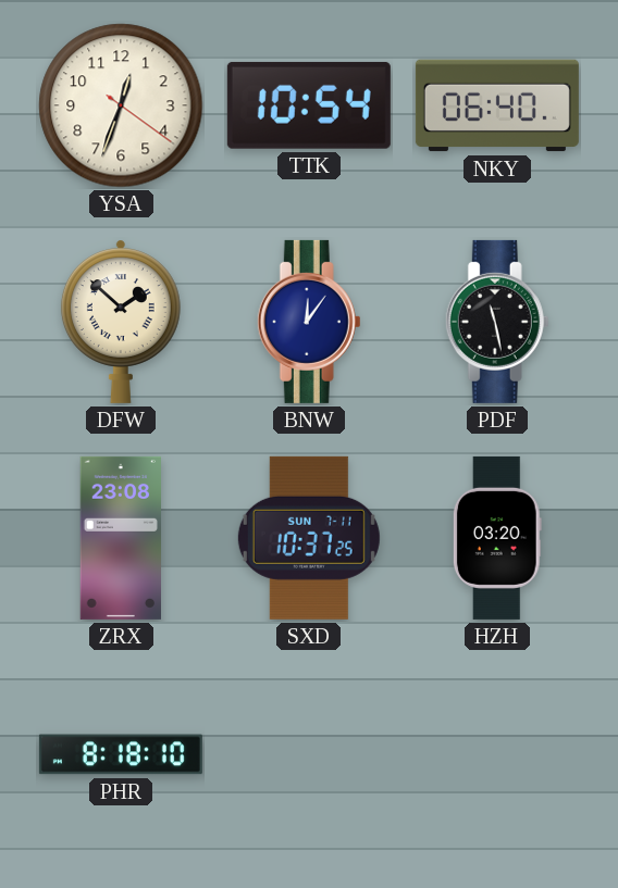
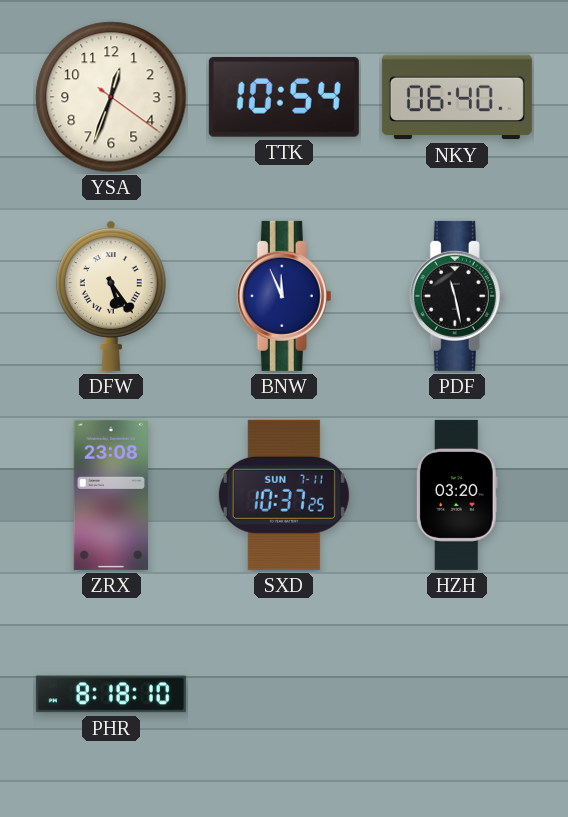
DFW: 1:52 -> 5:24 (111, 296)
BNW: 12:06 -> 11:56 (284, 296)
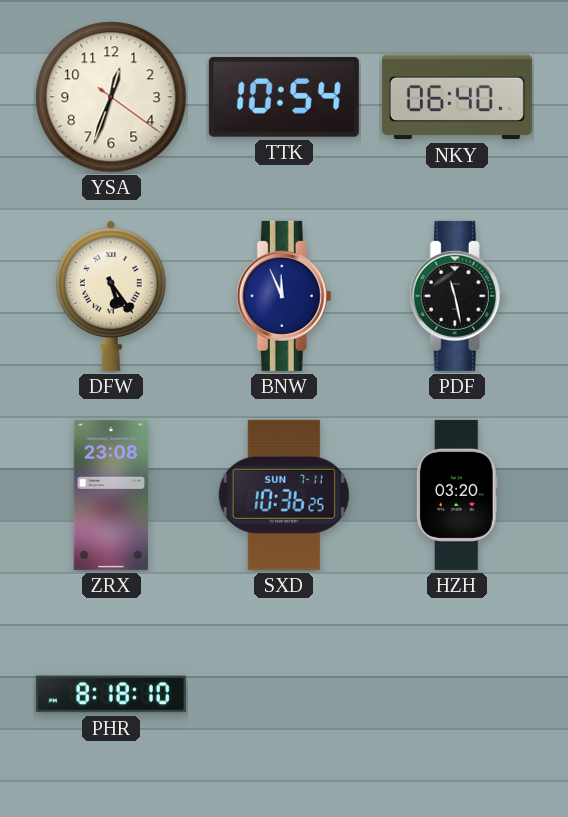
SXD: 10:37 -> 10:36 (284, 495)
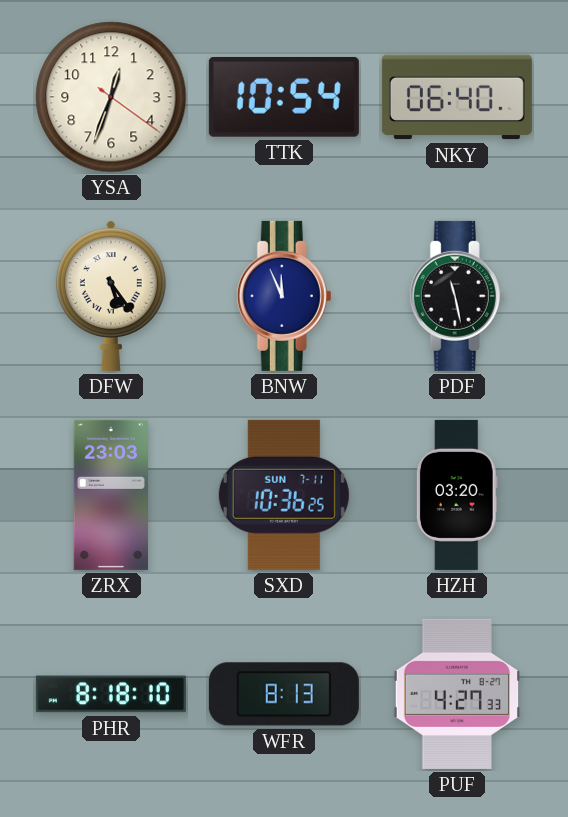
ZRX: 23:08 -> 23:03 (110, 495)
WFR: none -> 8:13 (284, 694)
PUF: none -> 4:27 (456, 694)
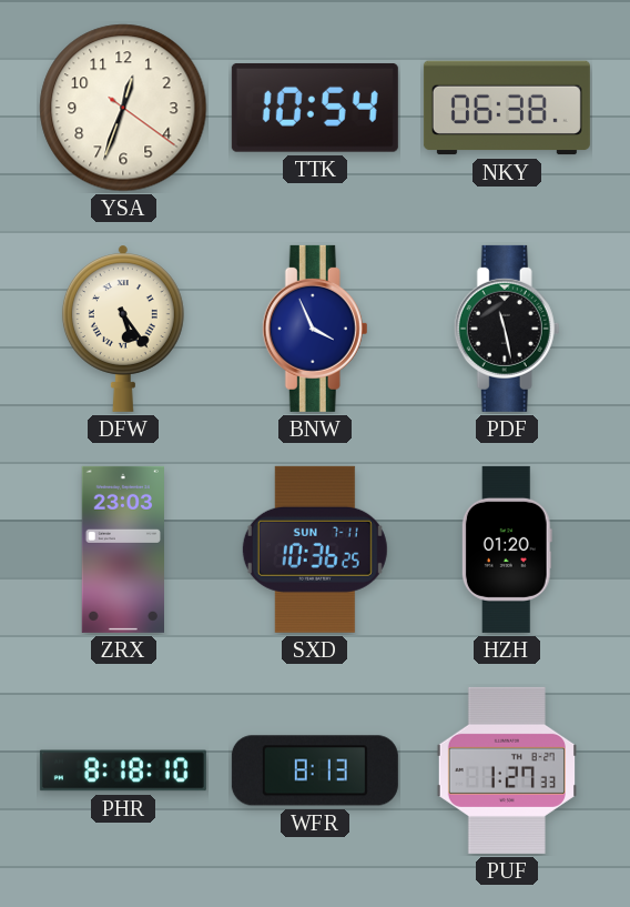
NKY: 06:40 -> 06:38 (507, 108)
BNW: 11:56 -> 3:56 (315, 329)
HZH: 03:20 -> 01:20 (507, 550)
PUF: 4:27 -> 1:27 (506, 770)
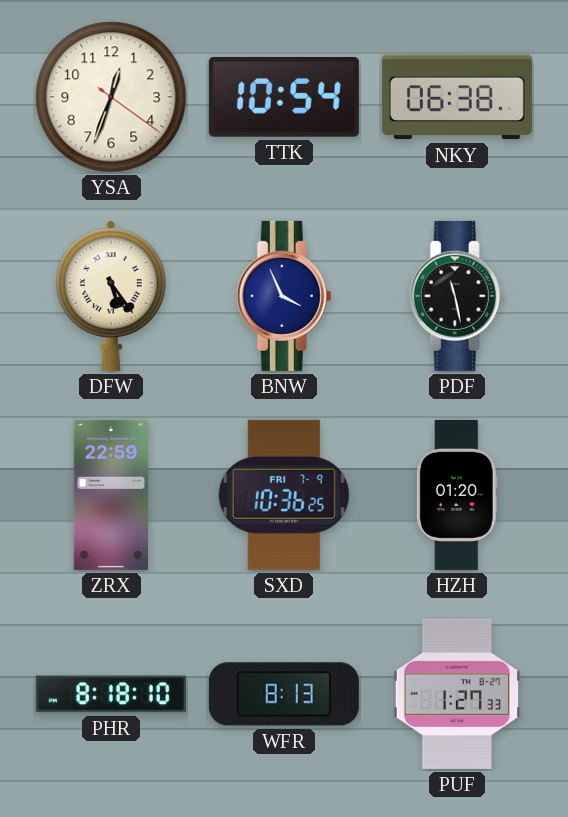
ZRX: 23:03 -> 22:59 (110, 495)
SXD date: SUN 7-11 -> FRI 7-9 (284, 495)
